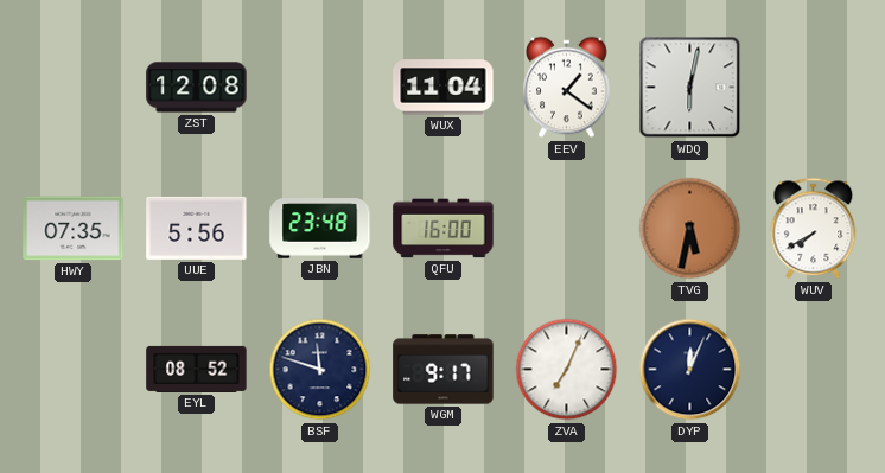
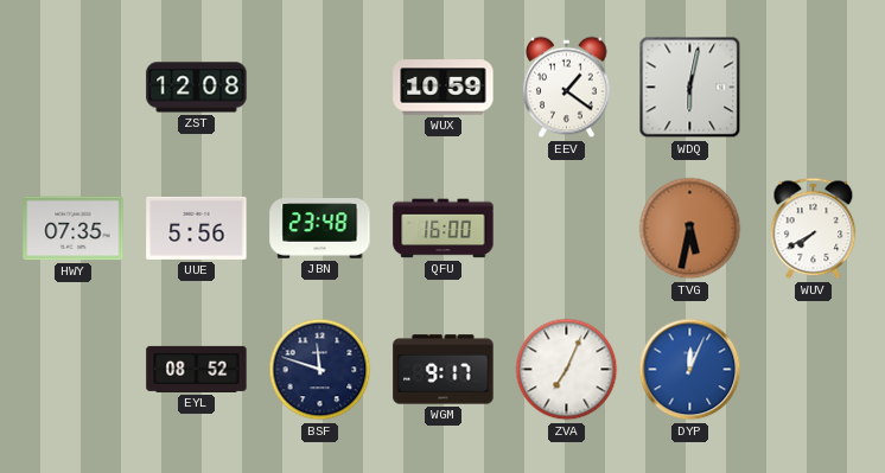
WUX: 11:04 -> 10:59 (444, 88)
DYP dial: navy -> blue (690, 370)
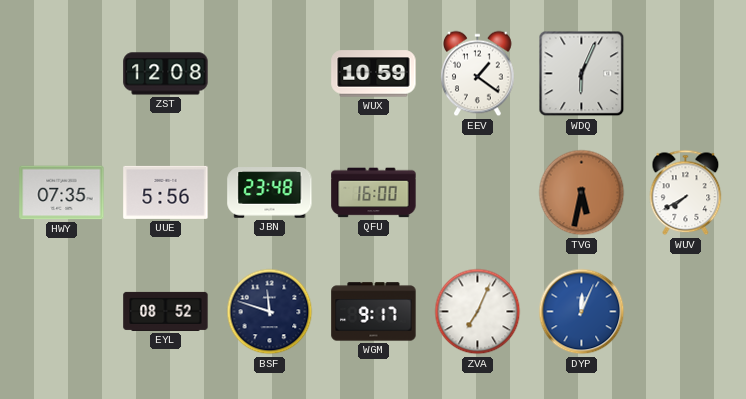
WDQ: 6:02 -> 6:04 (582, 74)
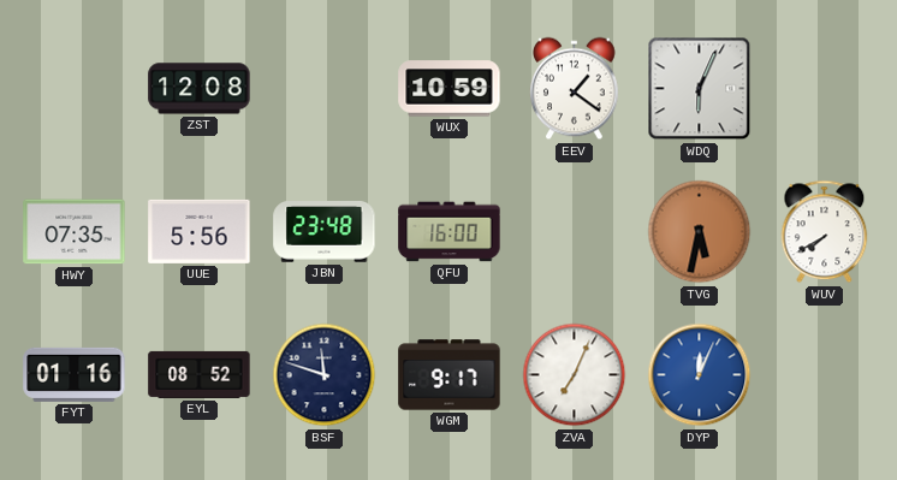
FYT: none -> 01:16 (75, 374)
